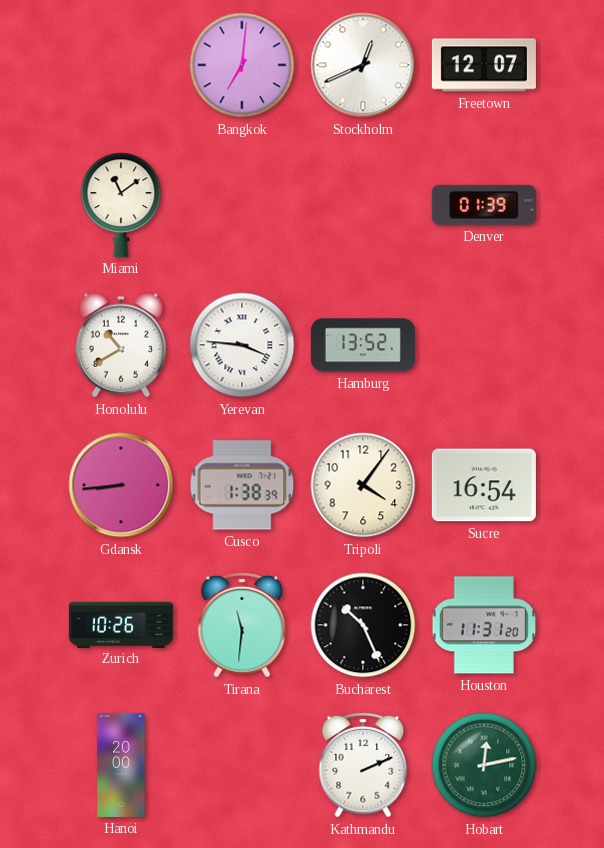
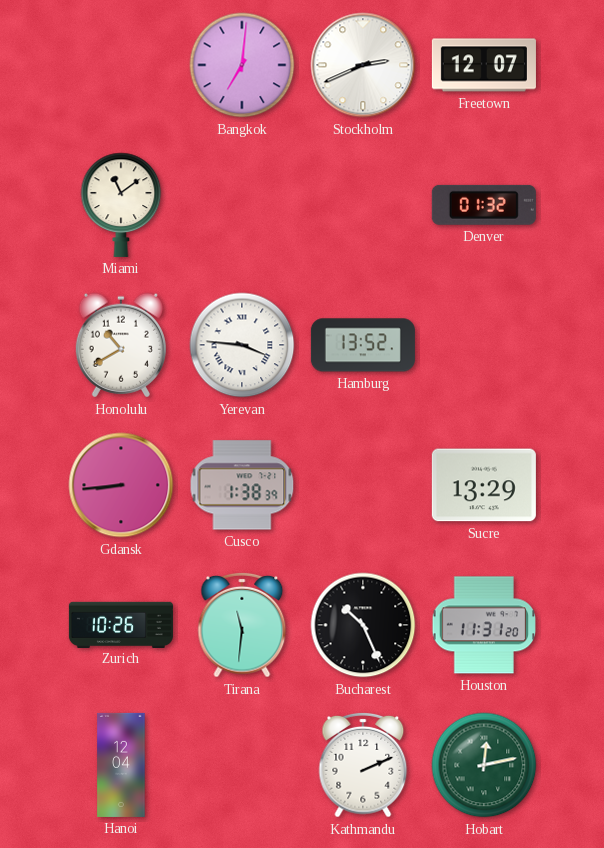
Stockholm: 12:41 -> 2:41 (363, 65)
Denver: 01:39 -> 01:32 (484, 205)
Tripoli: 4:06 -> none (363, 485)
Sucre: 16:54 -> 13:29 (484, 485)
Hanoi: 20:00 -> 12:04 (121, 765)
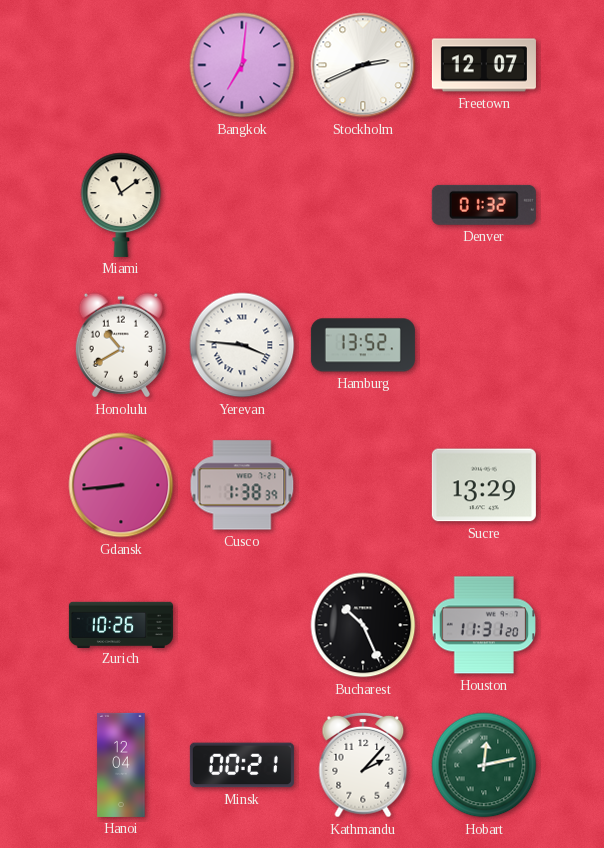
Tirana: 11:31 -> none (242, 625)
Minsk: none -> 00:21 (242, 765)
Kathmandu: 2:11 -> 2:07 (363, 765)
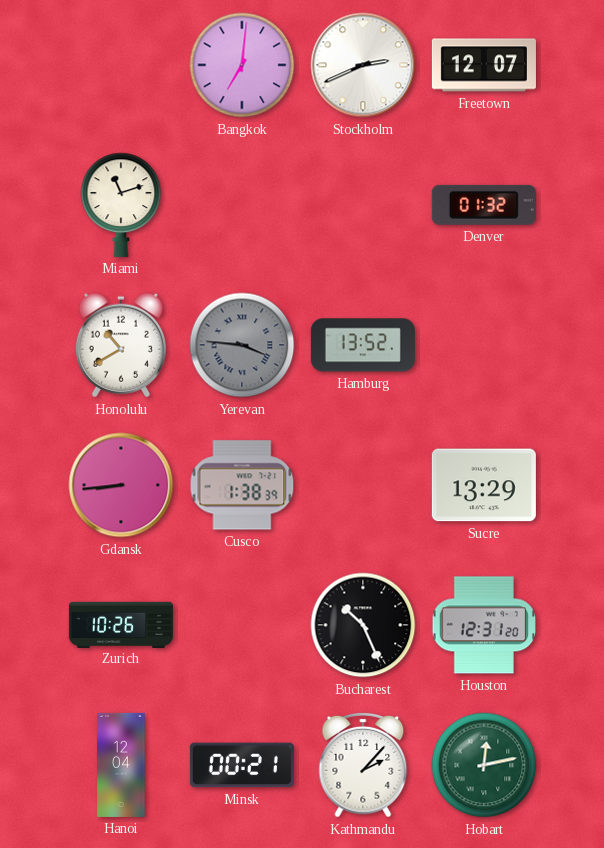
Miami: 11:09 -> 11:12 (121, 205)
Yerevan dial: white -> grey (242, 345)
Houston: 11:31 -> 12:31 (484, 625)
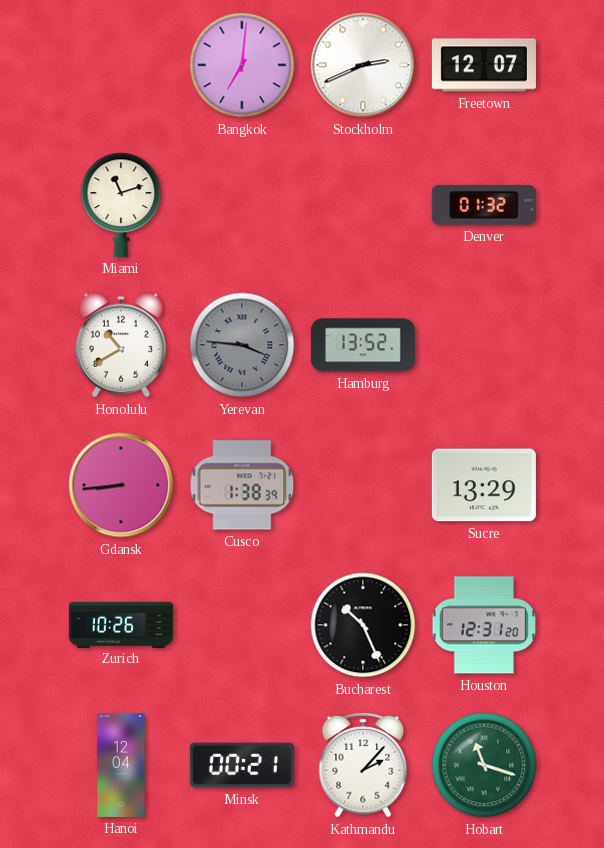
Hobart: 12:13 -> 11:18 (484, 765)
